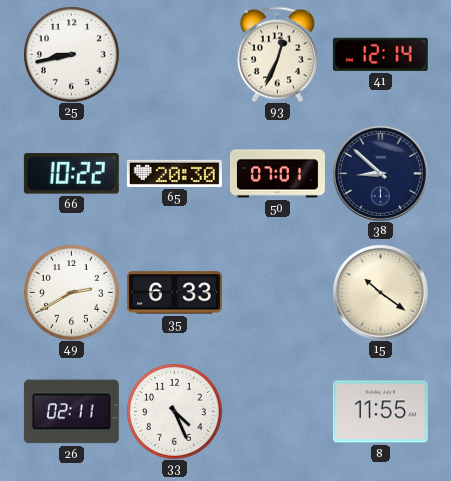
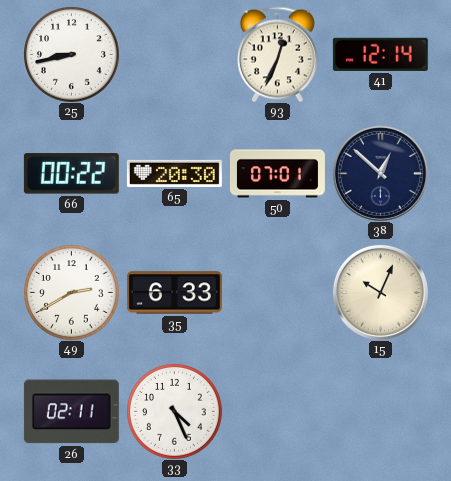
66: 10:22 -> 00:22 (71, 174)
38: 8:52 -> 12:52 (380, 173)
15: 10:21 -> 10:04 (380, 292)
8: 11:55 -> none (380, 412)
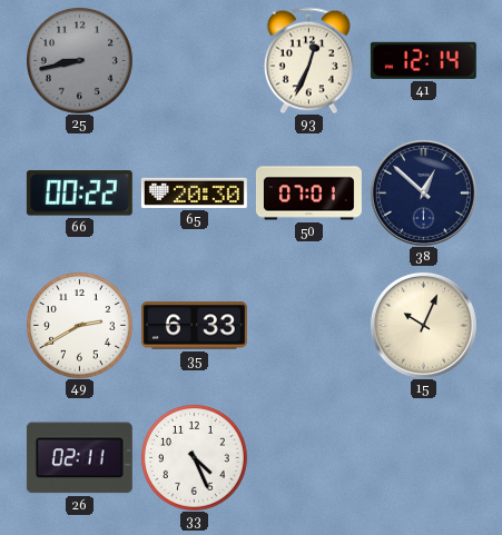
25 dial: white -> grey (80, 61)
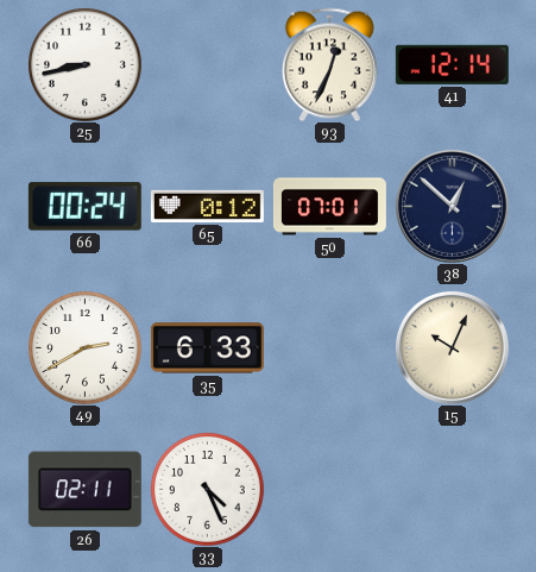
25 dial: grey -> white (86, 65)
66: 00:22 -> 00:24 (84, 207)
65: 20:30 -> 0:12 (207, 206)
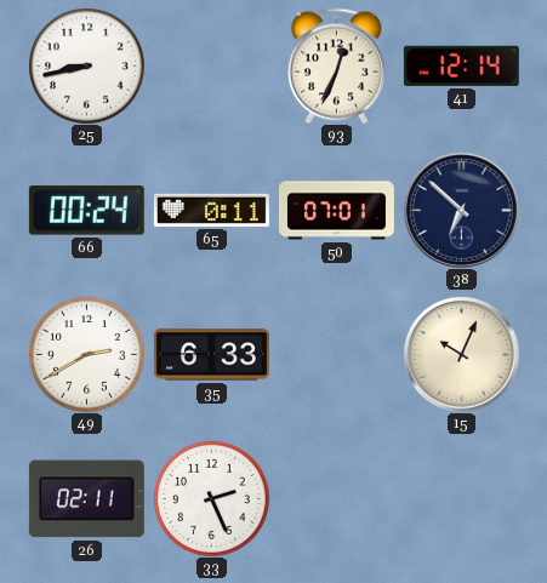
65: 0:12 -> 0:11 (211, 210)
38: 12:52 -> 6:52 (461, 210)
33: 4:26 -> 2:26 (212, 499)
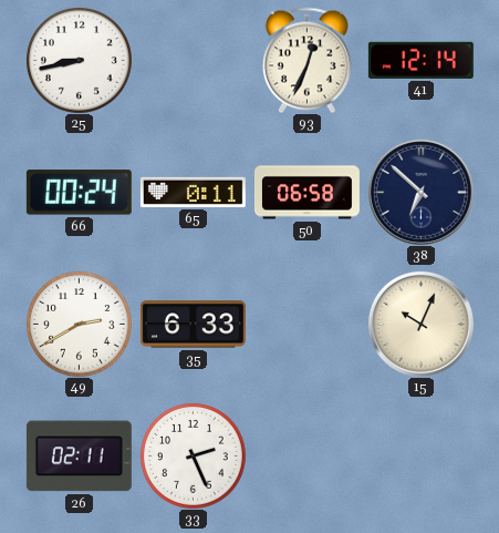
50: 07:01 -> 06:58 (306, 193)
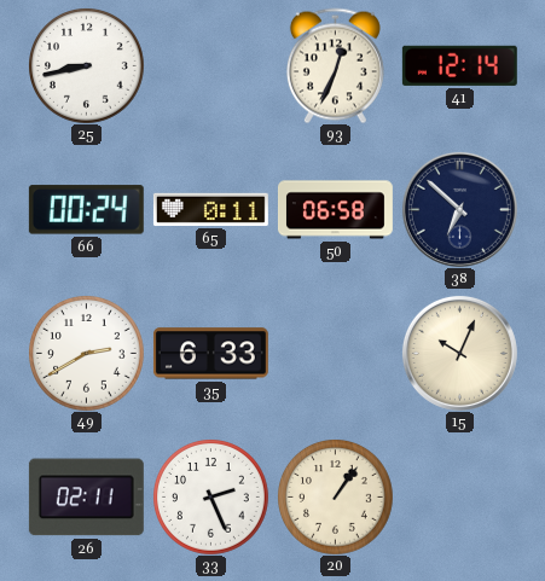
20: none -> 1:06 (336, 498)
